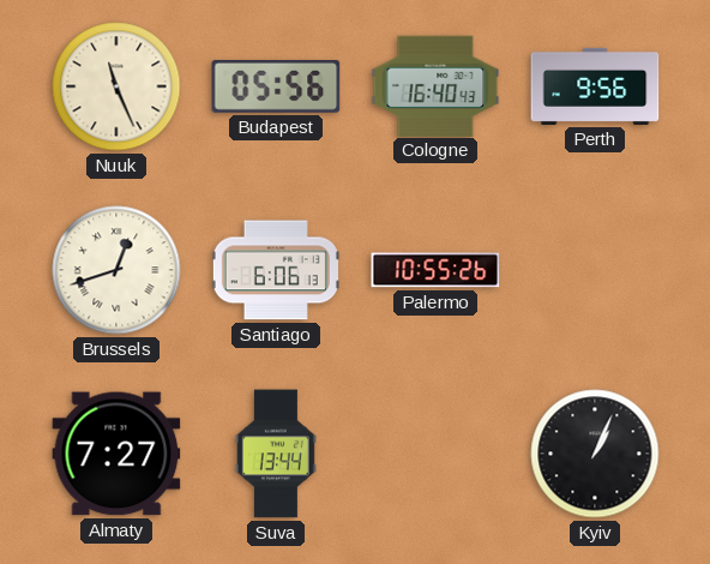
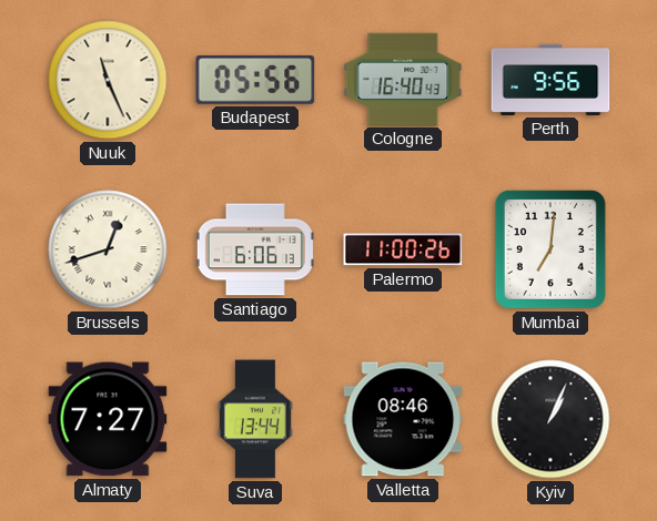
Palermo: 10:55 -> 11:00 (403, 249)
Mumbai: none -> 7:01 (550, 249)
Valletta: none -> 08:46 (403, 419)
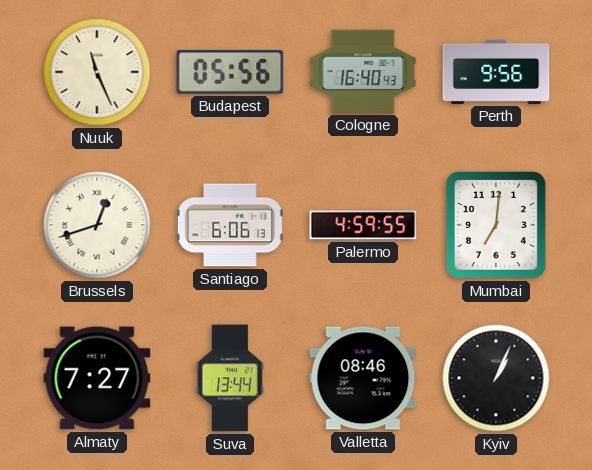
Palermo: 11:00 -> 4:59 (363, 225)
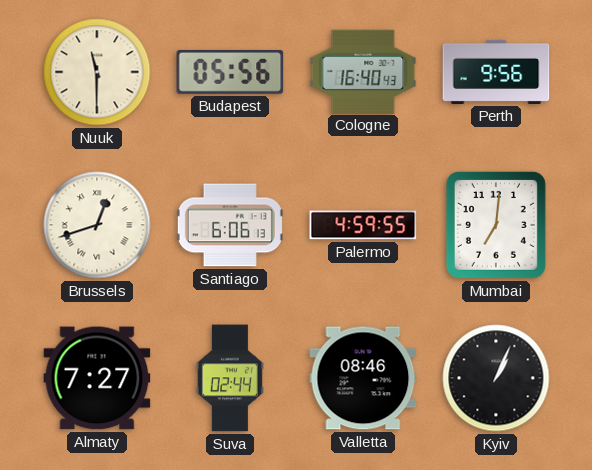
Nuuk: 11:26 -> 11:30 (97, 72)
Suva: 13:44 -> 02:44 (230, 378)
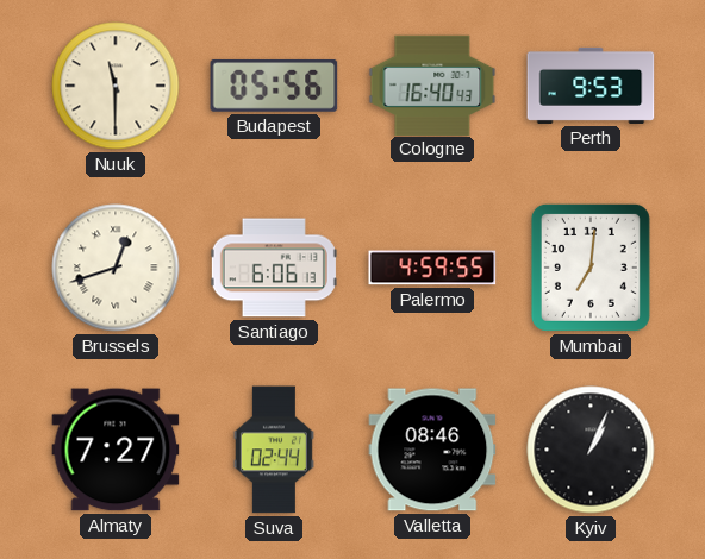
Perth: 9:56 -> 9:53 (591, 86)
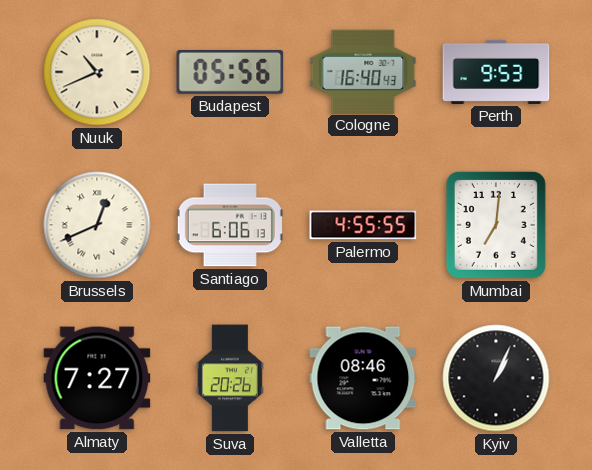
Nuuk: 11:30 -> 10:41 (97, 72)
Brussels: 12:42 -> 12:41 (97, 225)
Palermo: 4:59 -> 4:55 (363, 225)
Suva: 02:44 -> 20:26 (230, 378)
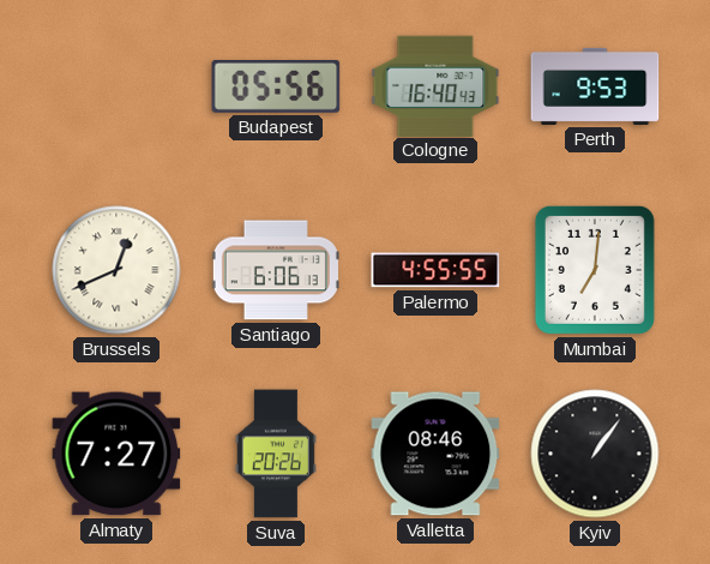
Nuuk: 10:41 -> none (97, 72)
Kyiv: 1:04 -> 1:06 (595, 454)
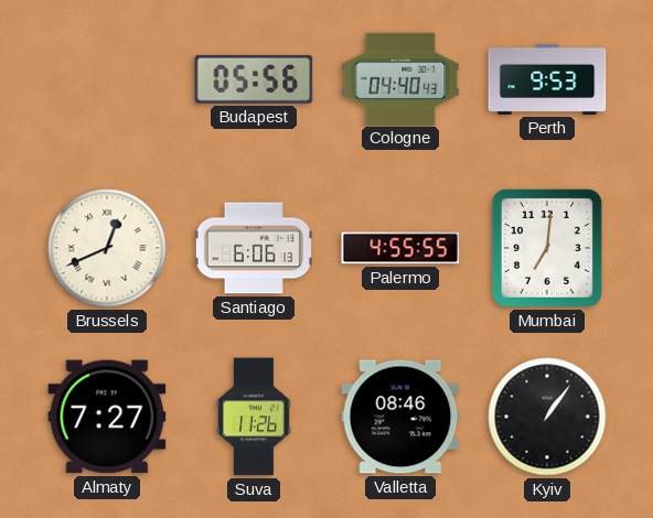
Cologne: 16:40 -> 04:40 (400, 78)
Suva: 20:26 -> 11:26 (254, 417)
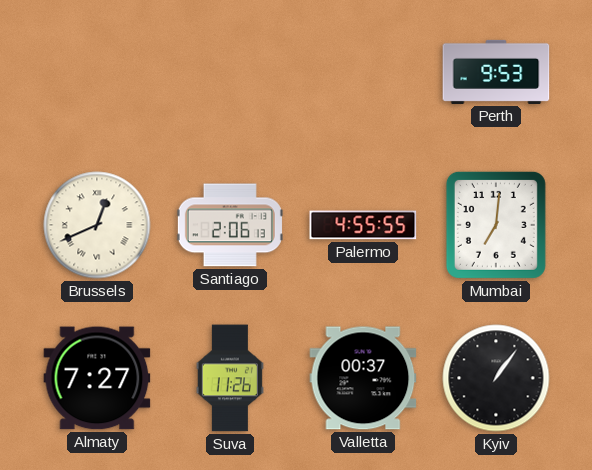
Budapest: 05:56 -> none (254, 79)
Cologne: 04:40 -> none (400, 78)
Santiago: 6:06 -> 2:06 (230, 225)
Valletta: 08:46 -> 00:37 (363, 378)
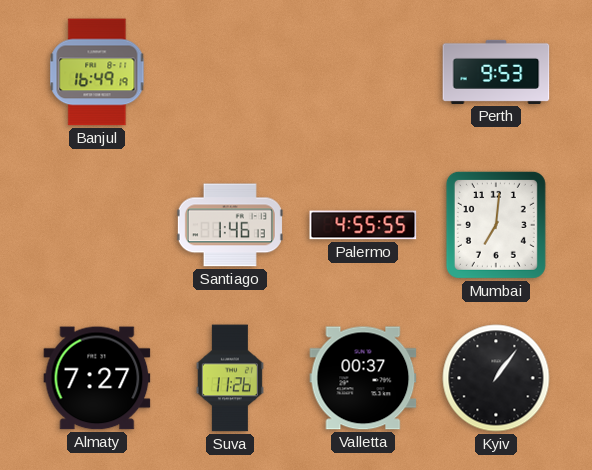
Banjul: none -> 16:49 (97, 72)
Brussels: 12:41 -> none (97, 225)
Santiago: 2:06 -> 1:46 (230, 225)
